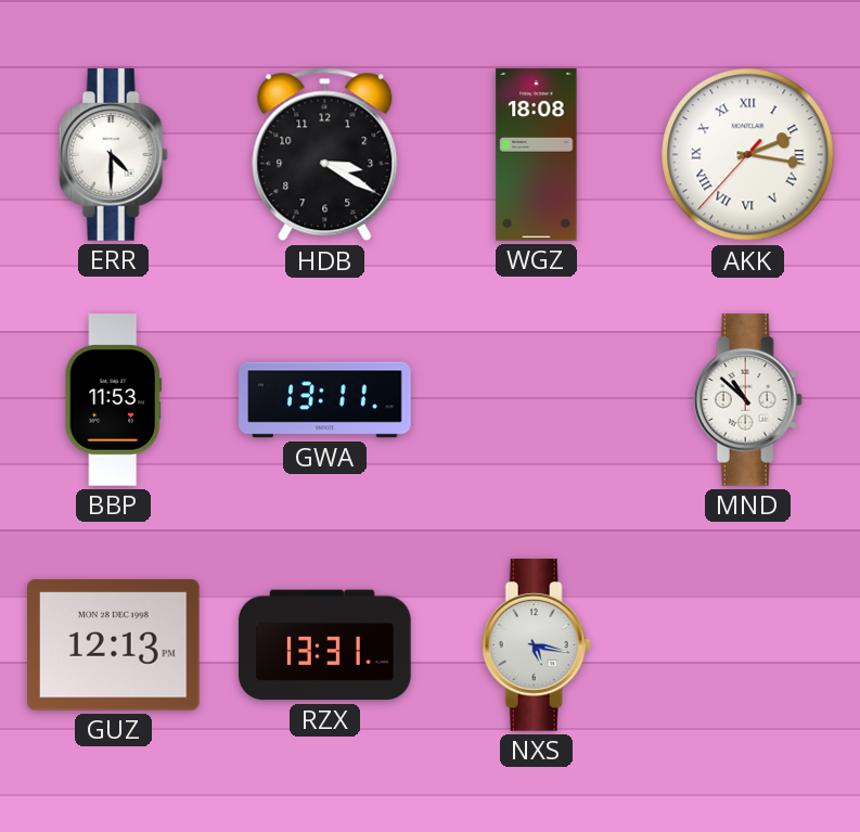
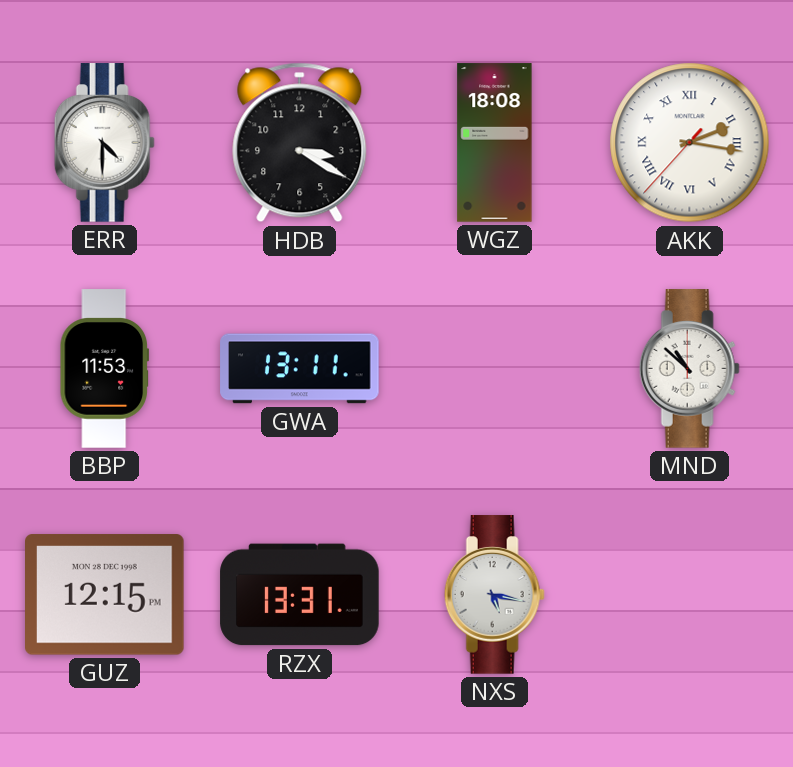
GUZ: 12:13 -> 12:15 (105, 595)
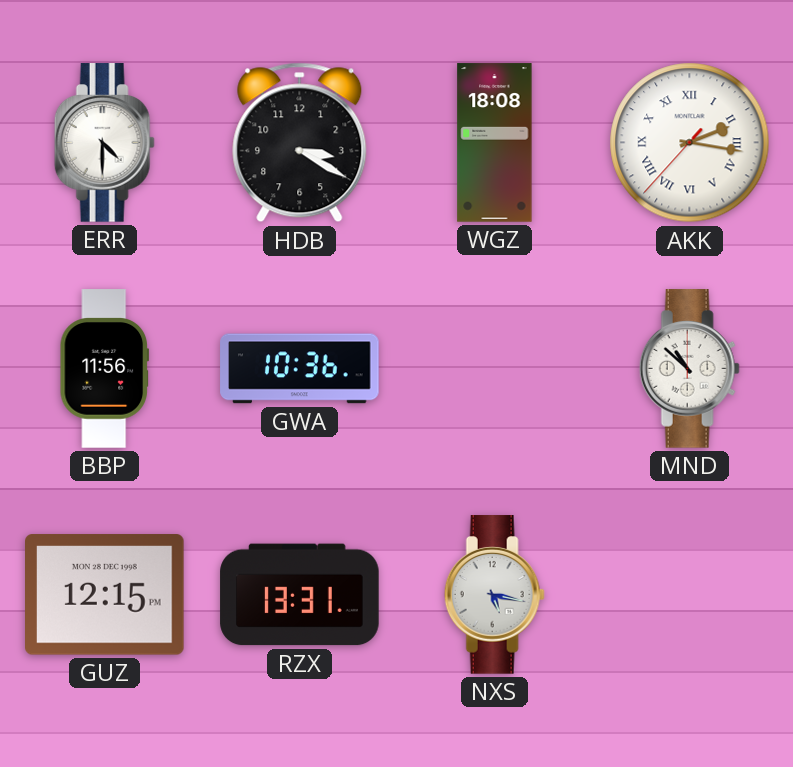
BBP: 11:53 -> 11:56 (104, 369)
GWA: 13:11 -> 10:36 (300, 369)
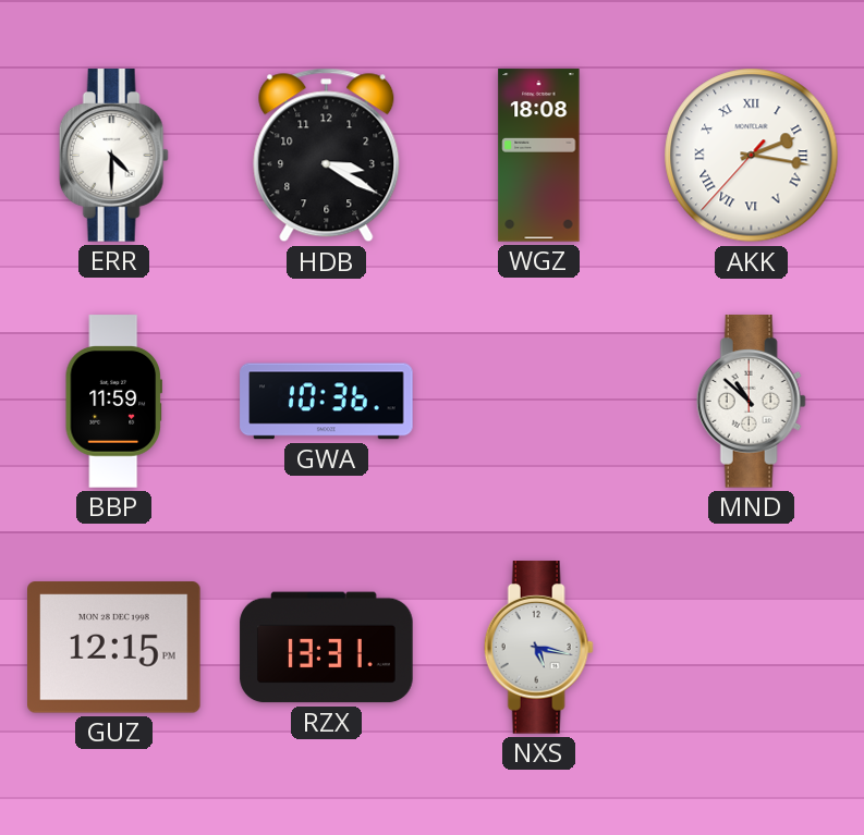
BBP: 11:56 -> 11:59 (113, 402)
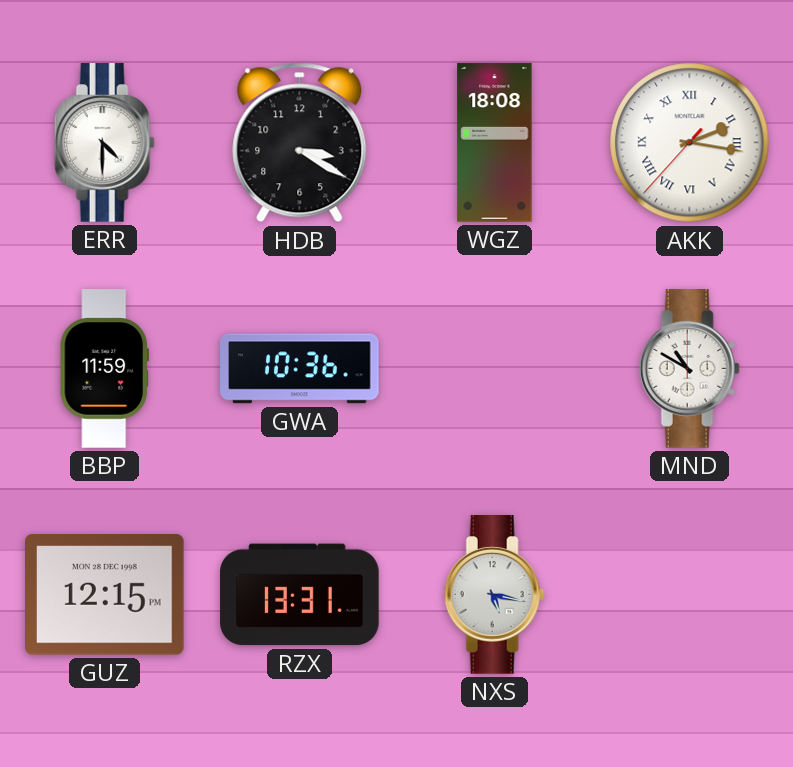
MND: 10:52 -> 10:50 (689, 369)
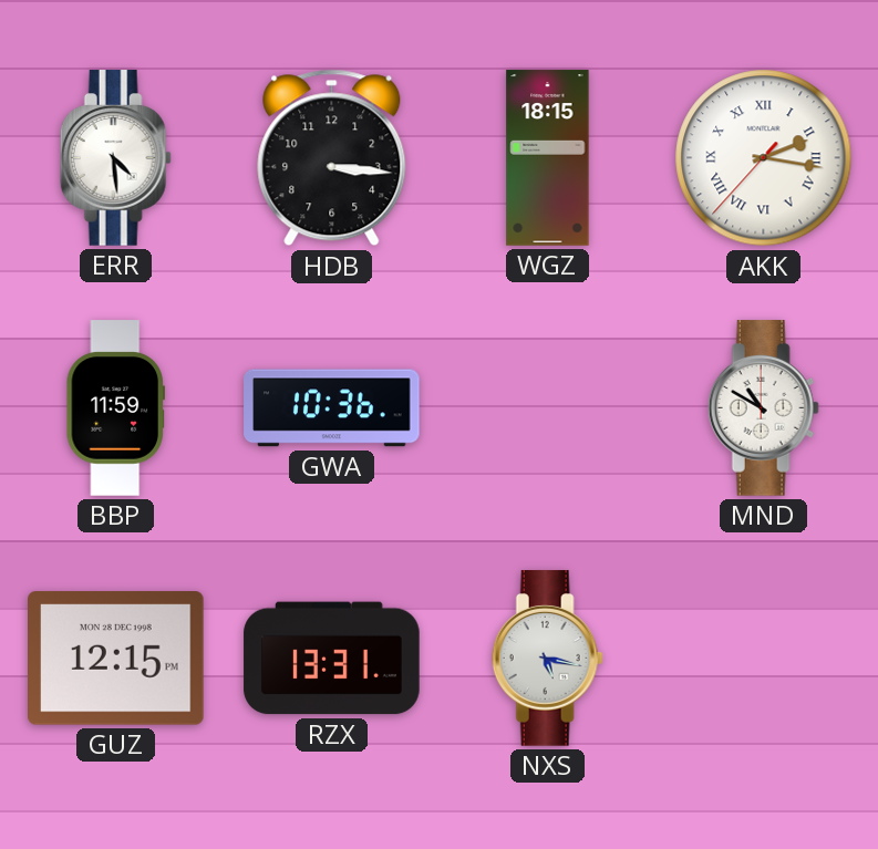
ERR: 4:30 -> 4:29 (115, 158)
HDB: 3:20 -> 3:16 (332, 158)
WGZ: 18:08 -> 18:15 (548, 158)
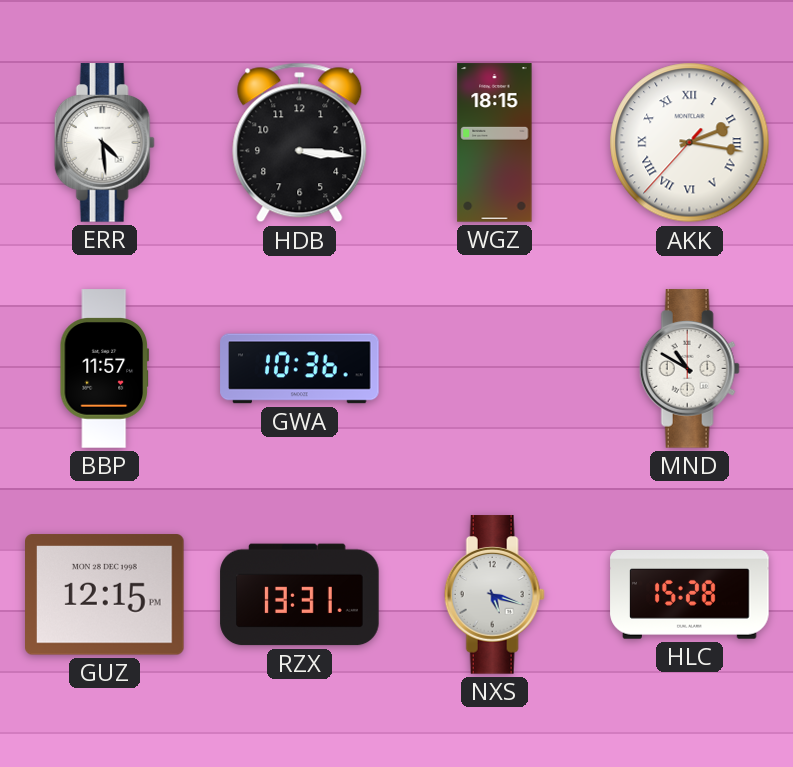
BBP: 11:59 -> 11:57 (104, 369)
NXS: 5:17 -> 5:18 (494, 595)
HLC: none -> 15:28 (690, 595)
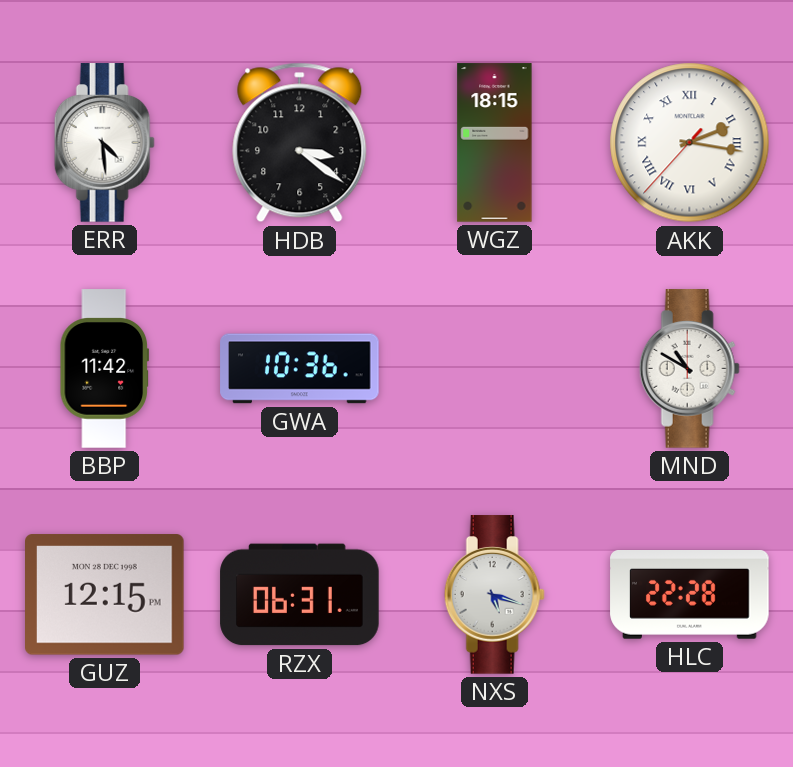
HDB: 3:16 -> 3:21 (300, 143)
BBP: 11:57 -> 11:42 (104, 369)
RZX: 13:31 -> 06:31 (300, 595)
HLC: 15:28 -> 22:28 (690, 595)
